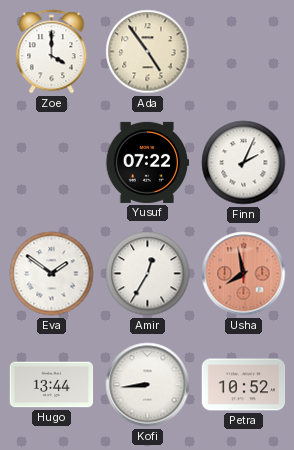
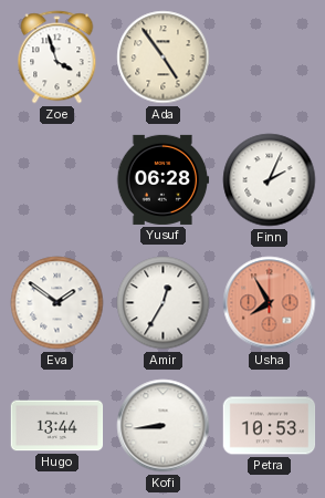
Zoe: 4:00 -> 3:57 (57, 58)
Yusuf: 07:22 -> 06:28 (162, 179)
Usha: 7:58 -> 7:55 (270, 303)
Petra: 10:52 -> 10:53 (270, 426)
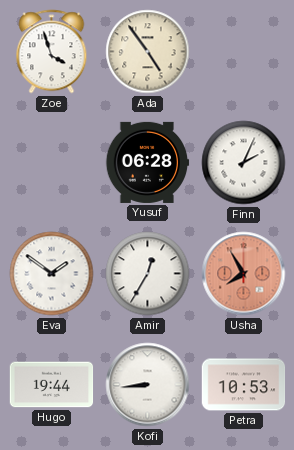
Hugo: 13:44 -> 19:44 (52, 385)
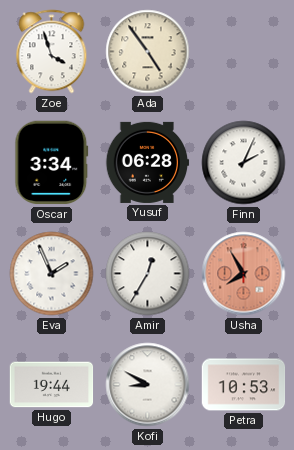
Oscar: none -> 3:34 (52, 163)
Eva: 1:51 -> 1:56 (52, 274)
Kofi: 8:44 -> 8:50 (148, 385)
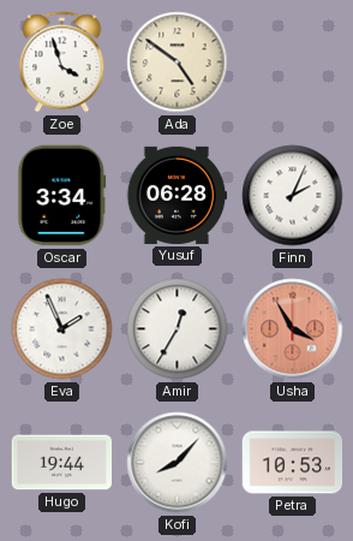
Ada: 4:54 -> 4:51 (178, 63)
Usha: 7:55 -> 3:55 (293, 329)
Kofi: 8:50 -> 8:07 (178, 463)
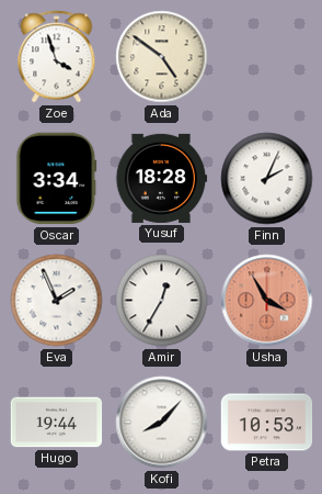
Yusuf: 06:28 -> 18:28 (161, 178)
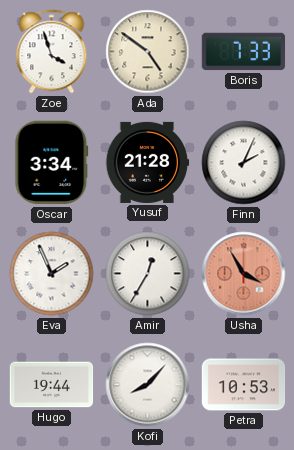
Boris: none -> 7:33 (244, 52)
Yusuf: 18:28 -> 21:28 (147, 162)
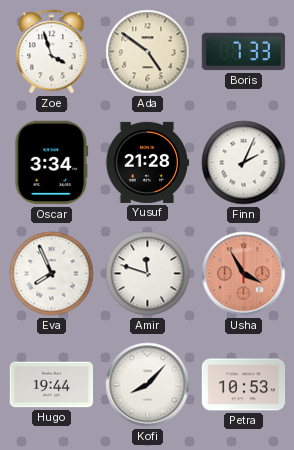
Eva: 1:56 -> 7:56 (52, 274)
Amir: 12:35 -> 11:48 (148, 274)
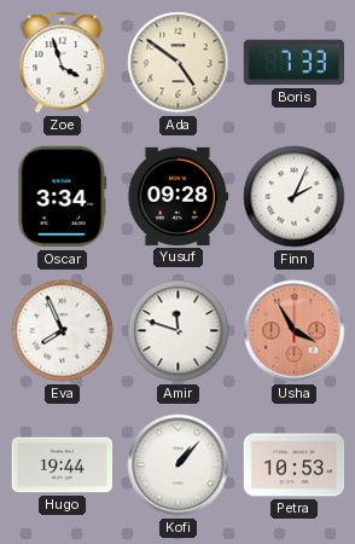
Yusuf: 21:28 -> 09:28 (177, 196)
Kofi: 8:07 -> 1:07 (179, 465)
